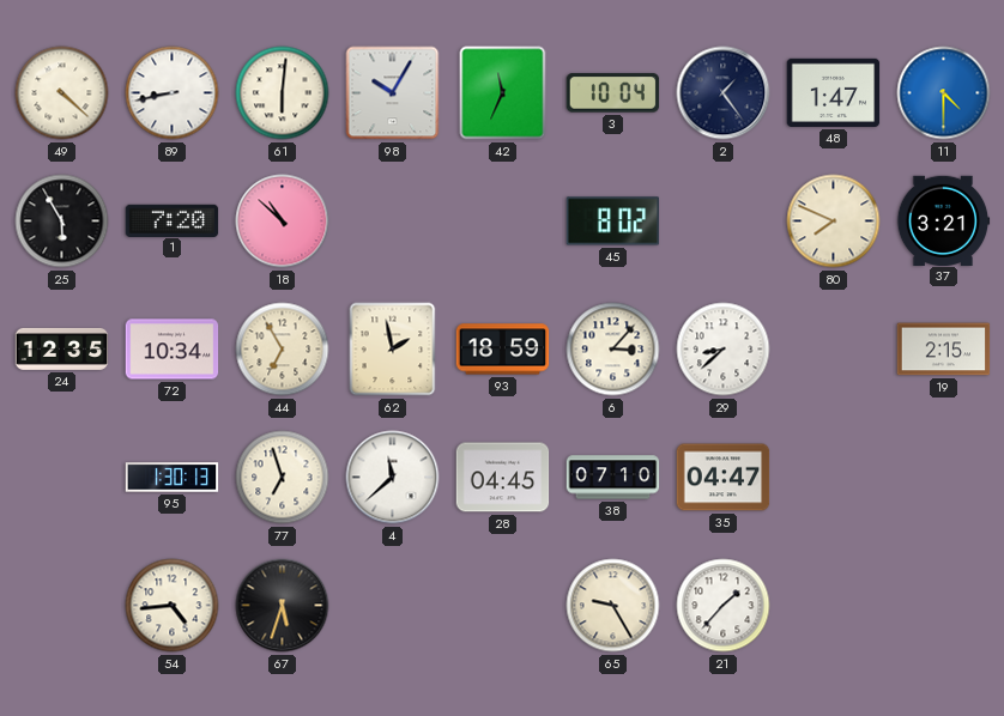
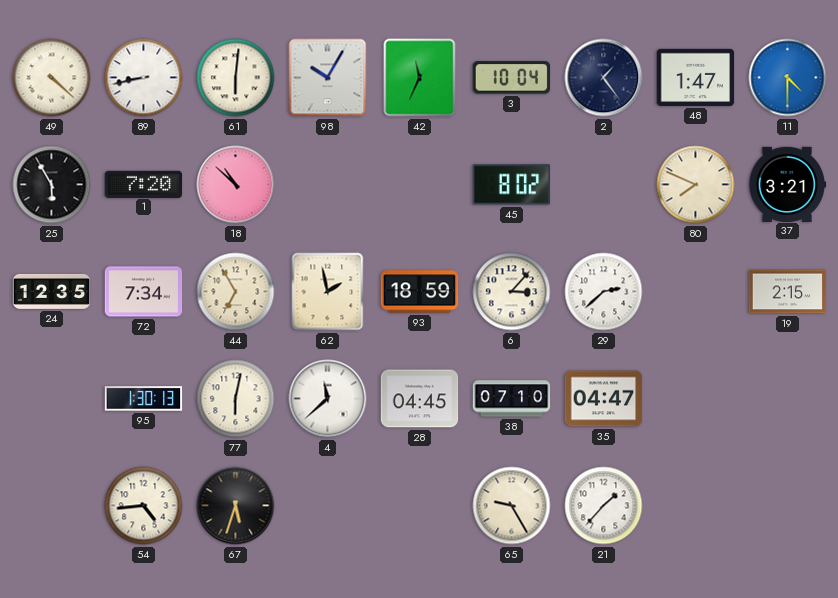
72: 10:34 -> 7:34 (144, 292)
29: 8:38 -> 2:38 (604, 292)
77: 6:57 -> 6:02 (236, 399)
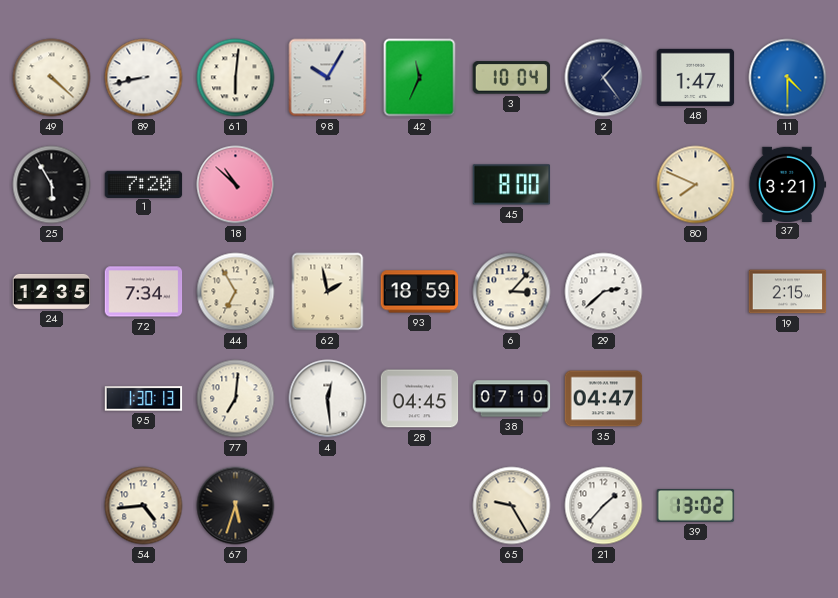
45: 8:02 -> 8:00 (512, 185)
77: 6:02 -> 7:01 (236, 399)
4: 11:38 -> 12:29 (328, 399)
39: none -> 13:02 (696, 505)
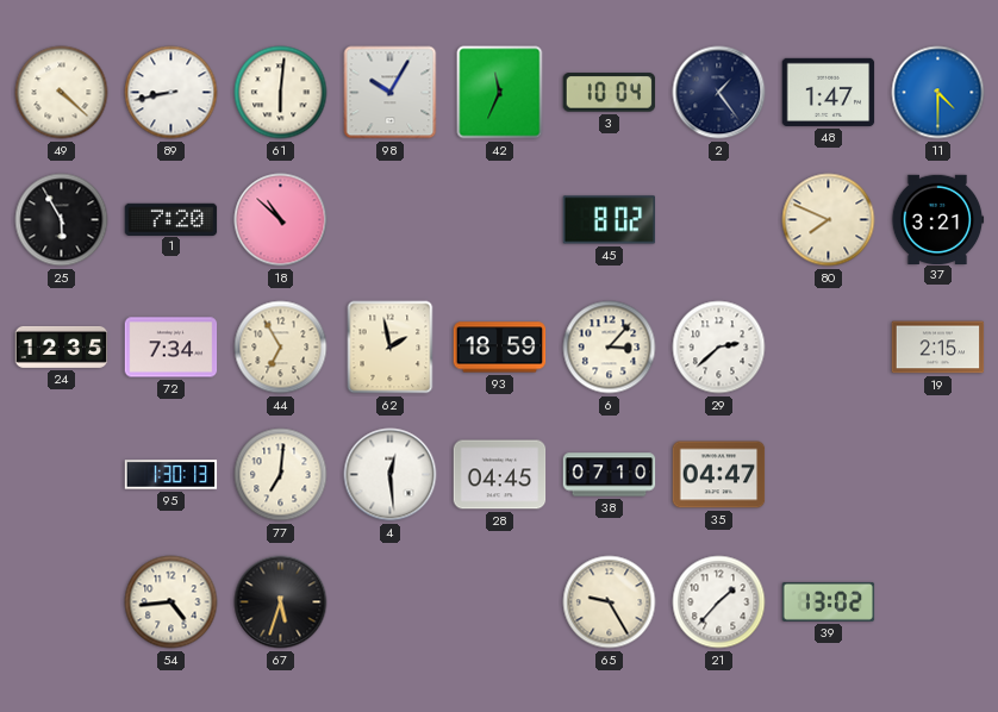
45: 8:00 -> 8:02 (610, 220)
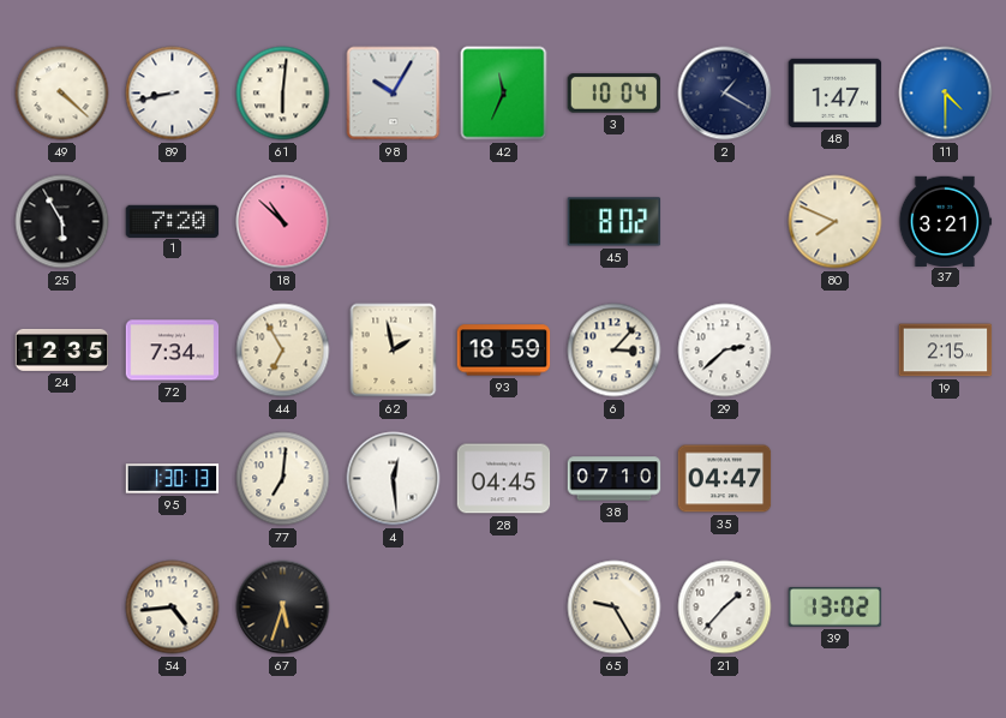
2: 1:24 -> 1:20 (725, 94)
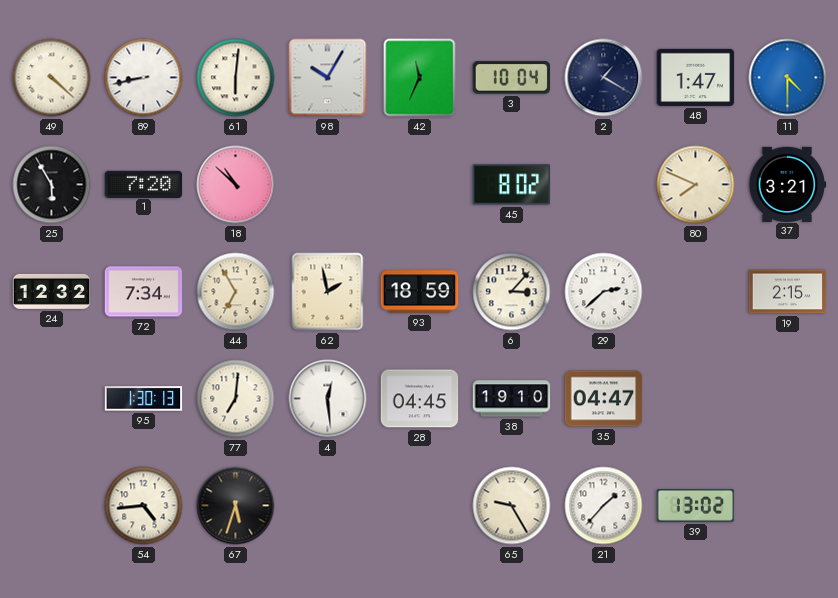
24: 12:35 -> 12:32 (52, 291)
38: 07:10 -> 19:10 (512, 399)
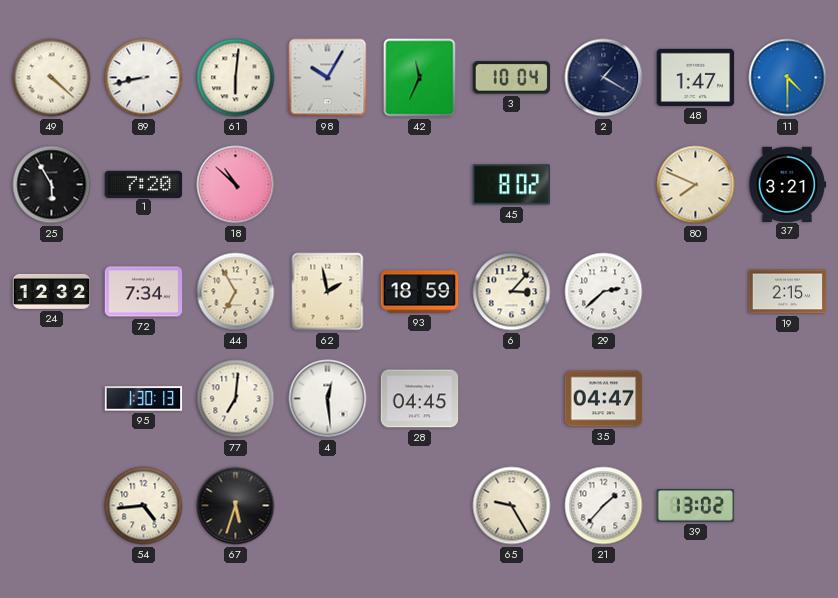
38: 19:10 -> none (512, 399)
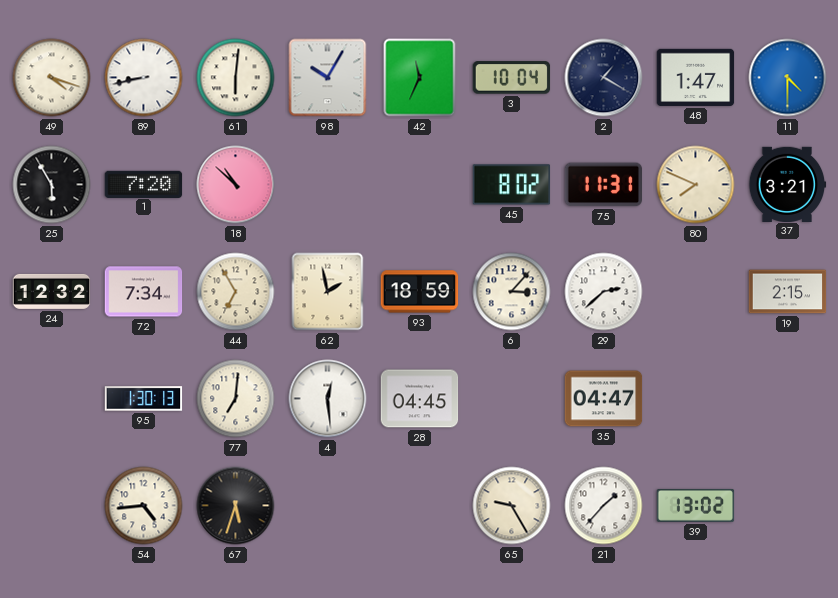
49: 4:22 -> 4:18 (52, 78)
75: none -> 11:31 (603, 185)
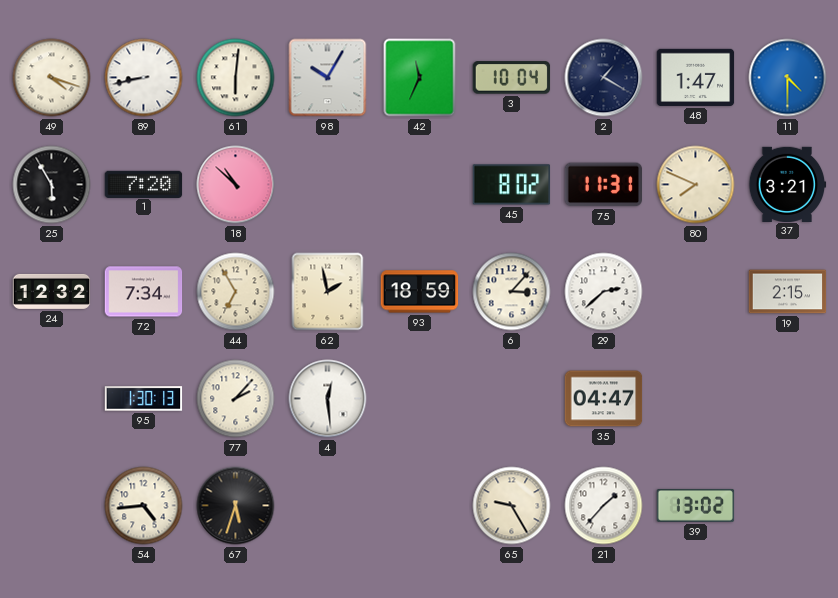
77: 7:01 -> 2:07 (236, 399)
28: 04:45 -> none (420, 399)
